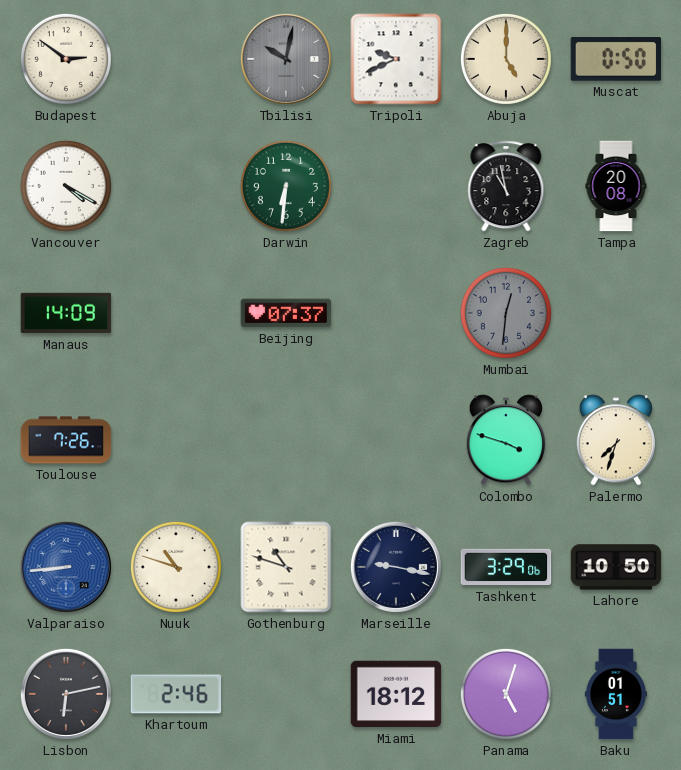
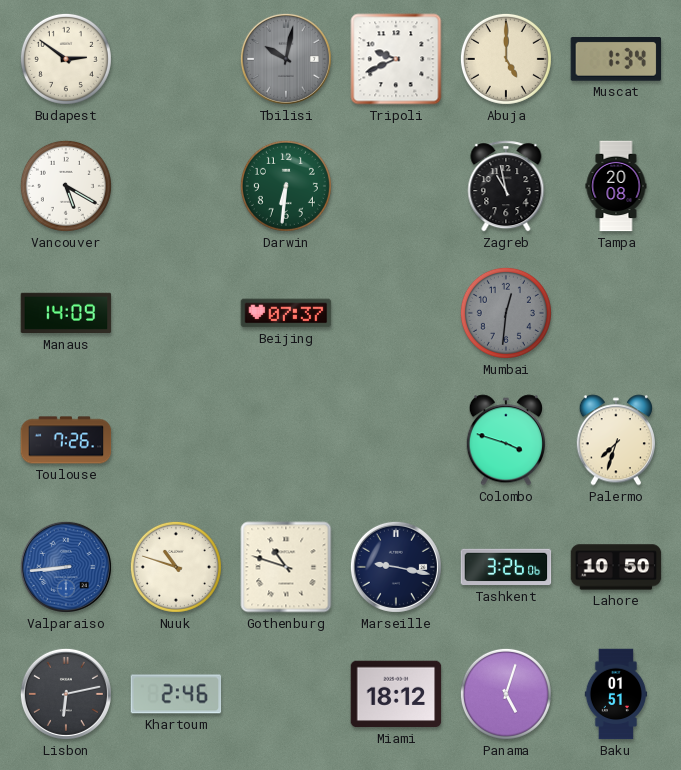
Muscat: 0:50 -> 1:34 (616, 60)
Vancouver: 4:20 -> 5:20 (66, 186)
Tashkent: 3:29 -> 3:26 (506, 567)
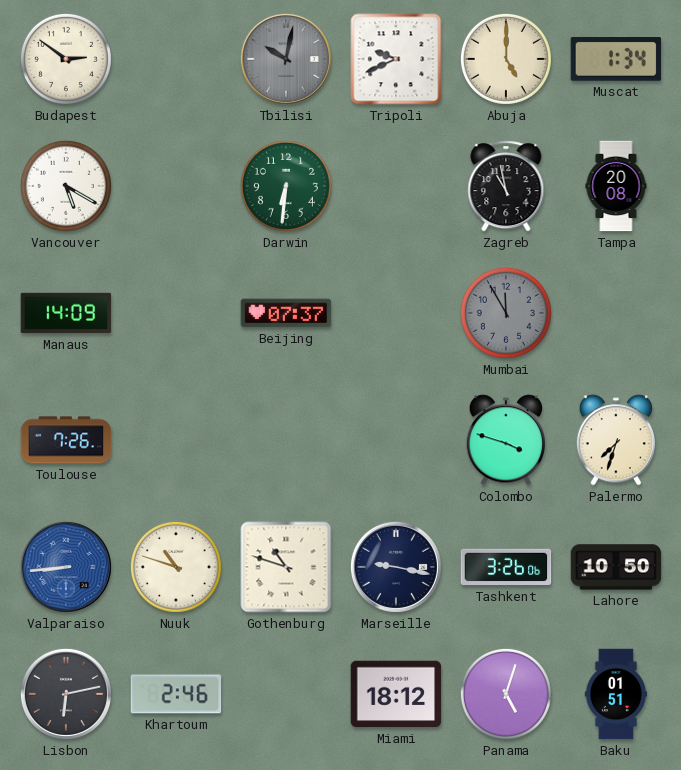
Mumbai: 12:31 -> 11:55 (506, 313)
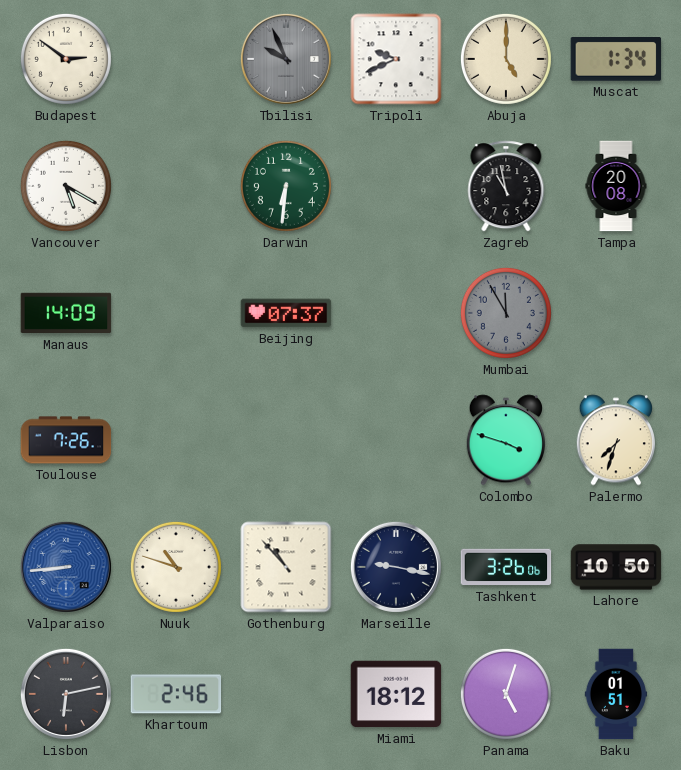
Tbilisi: 10:02 -> 9:56 (286, 59)
Gothenburg: 10:48 -> 10:53 (286, 567)
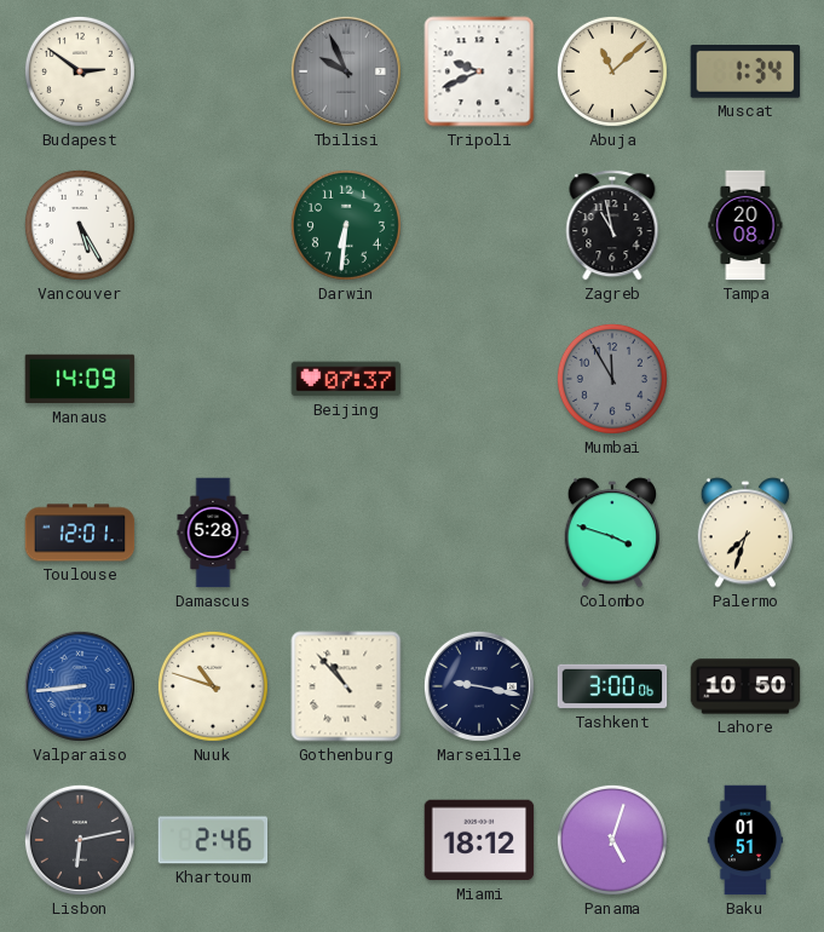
Abuja: 5:00 -> 11:08 (612, 71)
Vancouver: 5:20 -> 5:25 (80, 225)
Toulouse: 7:26 -> 12:01 (80, 533)
Damascus: none -> 5:28 (213, 533)
Tashkent: 3:26 -> 3:00 (612, 686)
